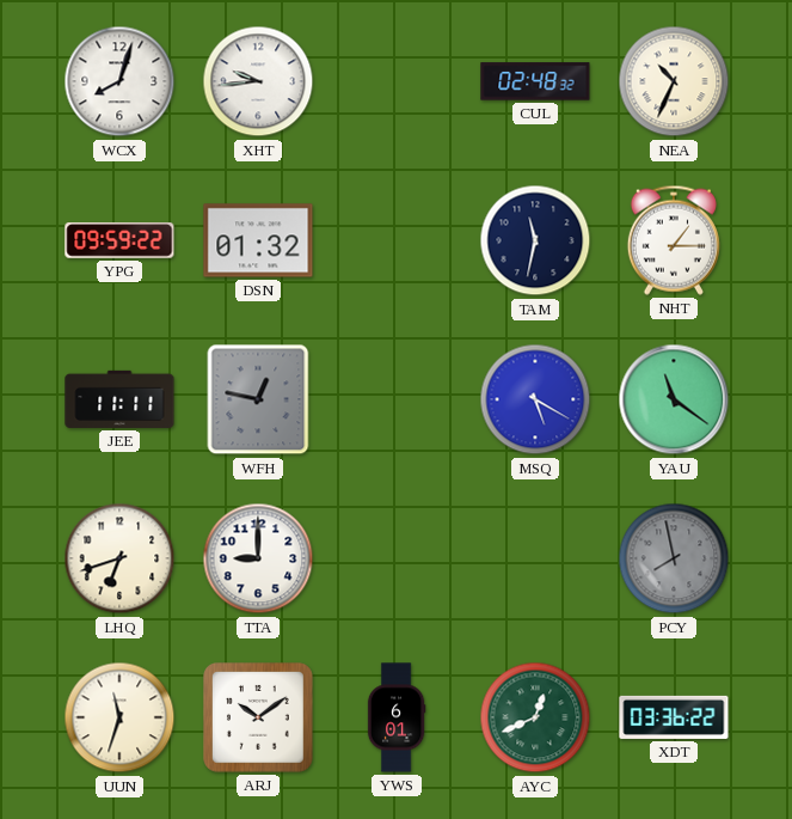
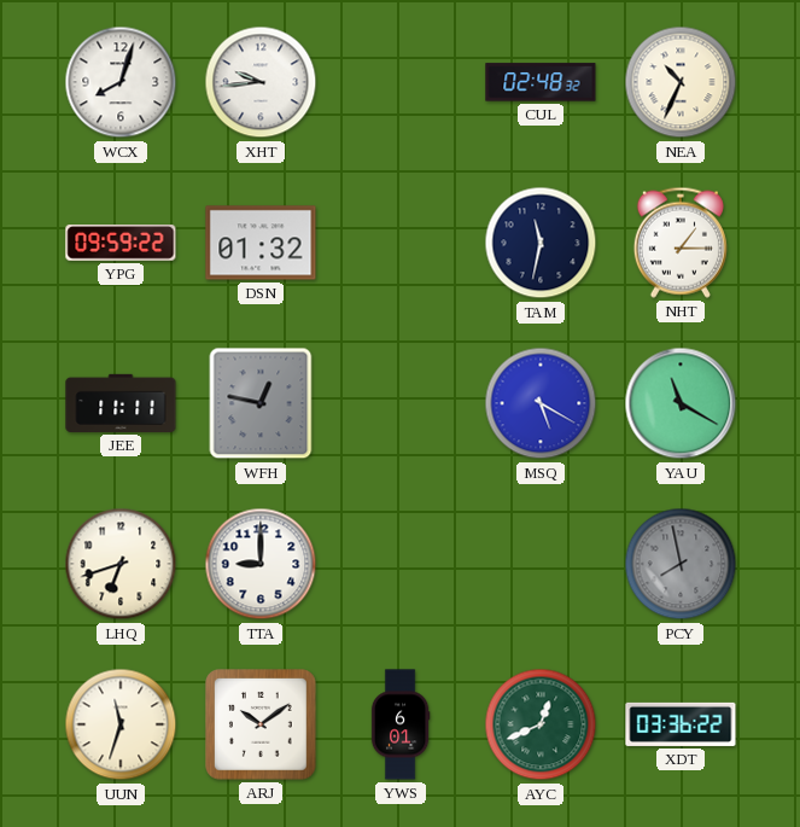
YAU: 11:21 -> 11:20 (681, 403)
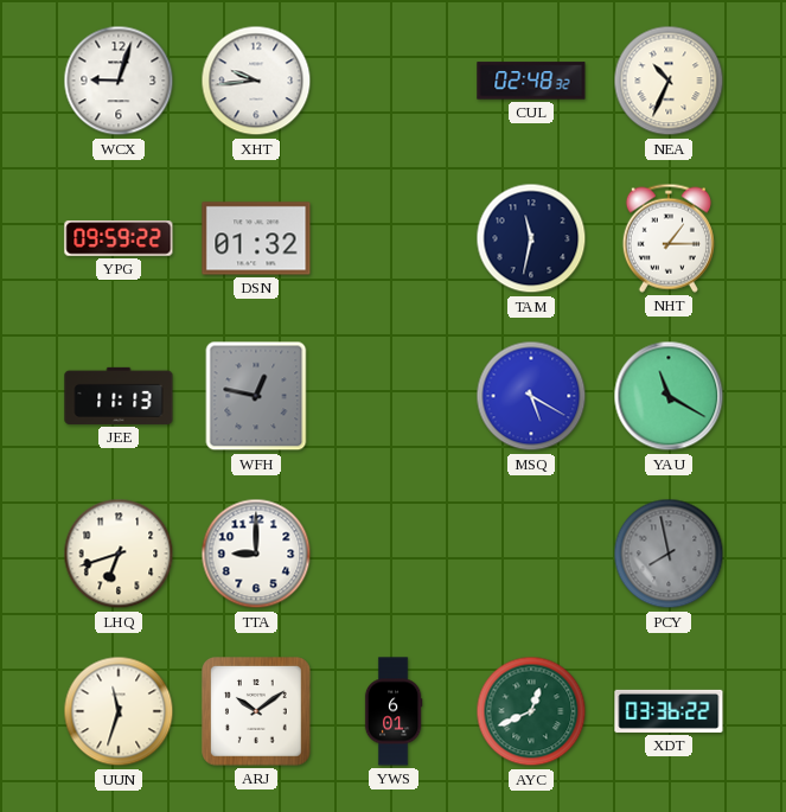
WCX: 8:03 -> 9:03 (119, 81)
JEE: 11:11 -> 11:13 (119, 396)
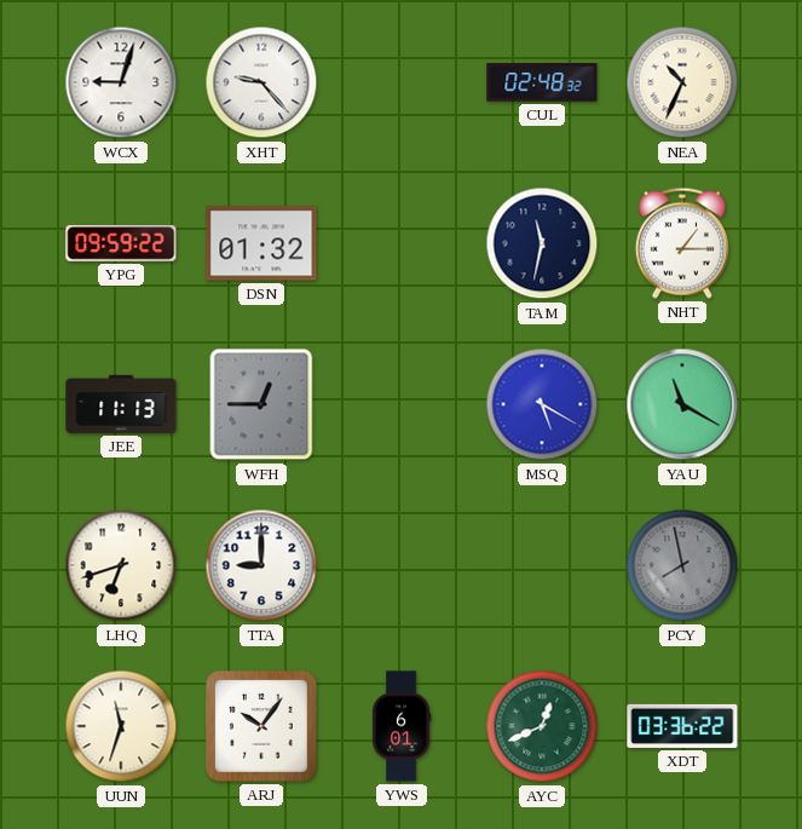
XHT: 9:44 -> 9:23 (261, 82)
WFH: 12:47 -> 12:45 (261, 404)
ARJ: 10:09 -> 10:06 (262, 727)
